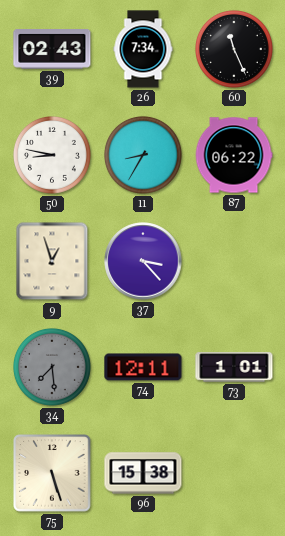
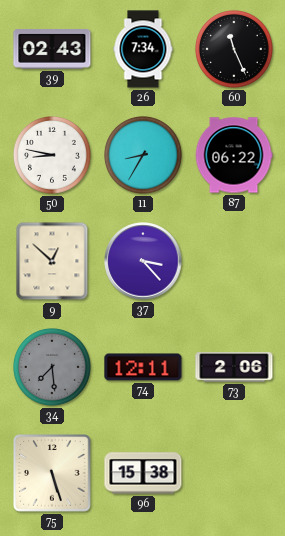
9: 12:57 -> 12:52 (52, 261)
73: 1:01 -> 2:06 (234, 367)
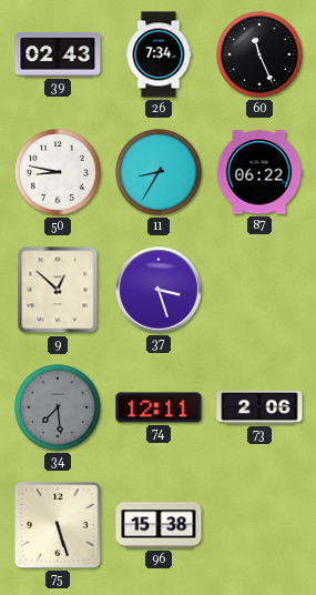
37: 3:23 -> 3:27 (159, 290)
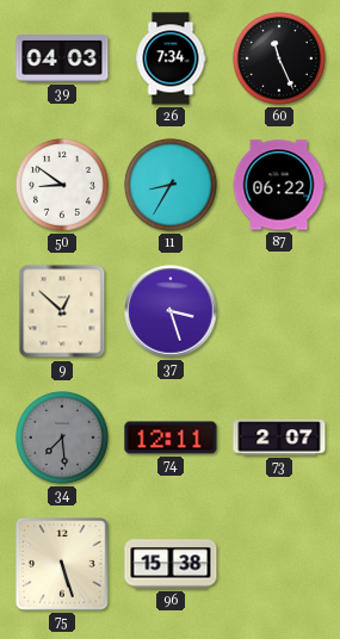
39: 02:43 -> 04:03 (62, 60)
50: 8:47 -> 8:51 (62, 185)
73: 2:06 -> 2:07 (279, 438)
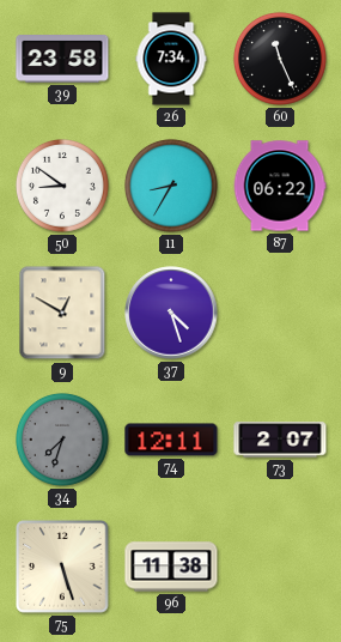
39: 04:03 -> 23:58 (62, 60)
9: 12:52 -> 12:50 (62, 313)
37: 3:27 -> 4:27 (171, 313)
34: 7:29 -> 7:33 (62, 440)
96: 15:38 -> 11:38 (171, 567)
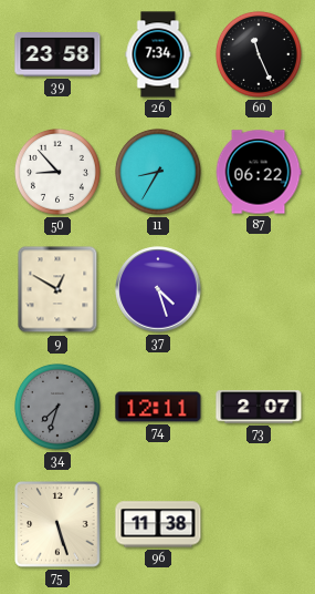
50: 8:51 -> 8:53 (57, 172)
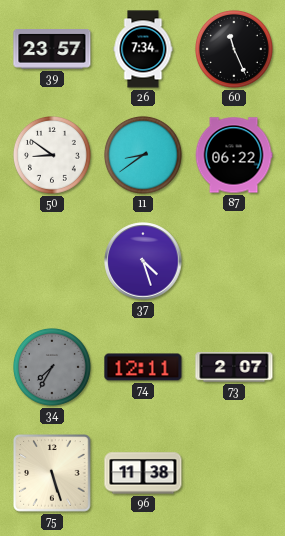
39: 23:58 -> 23:57 (52, 50)
50: 8:53 -> 8:51 (52, 155)
11: 8:35 -> 8:39 (143, 155)
9: 12:50 -> none (57, 289)
34: 7:33 -> 7:35 (52, 367)
